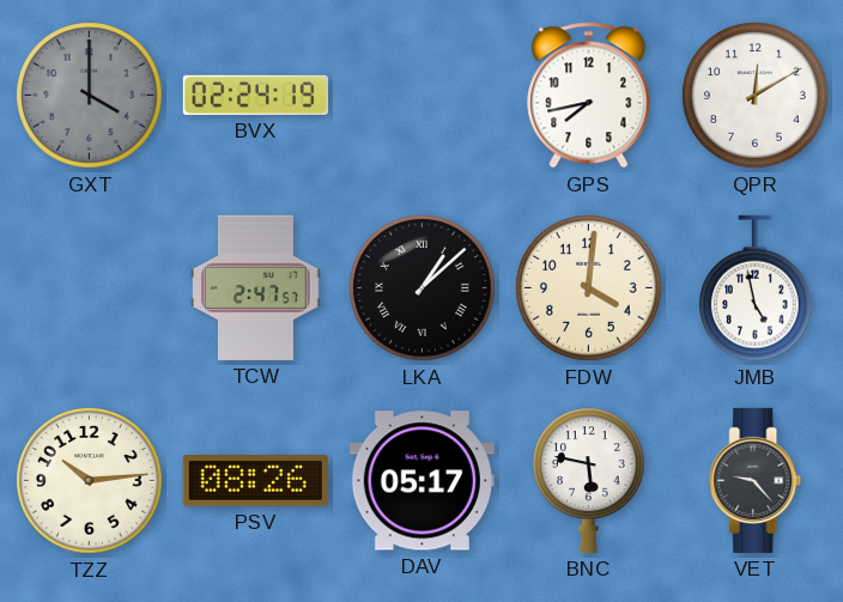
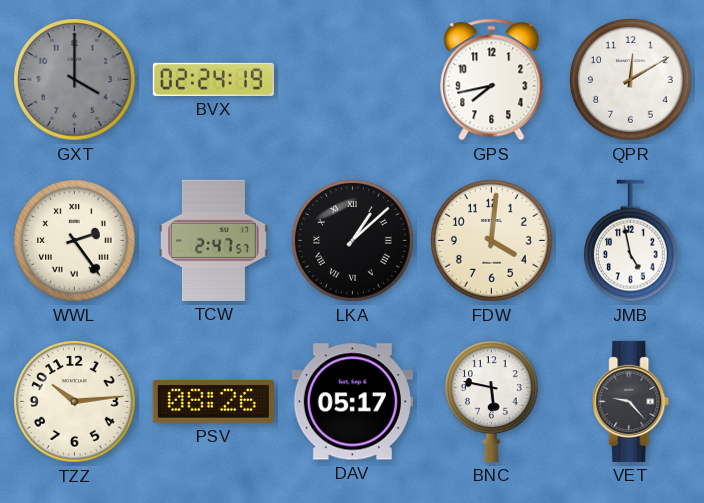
WWL: none -> 2:24 (75, 241)
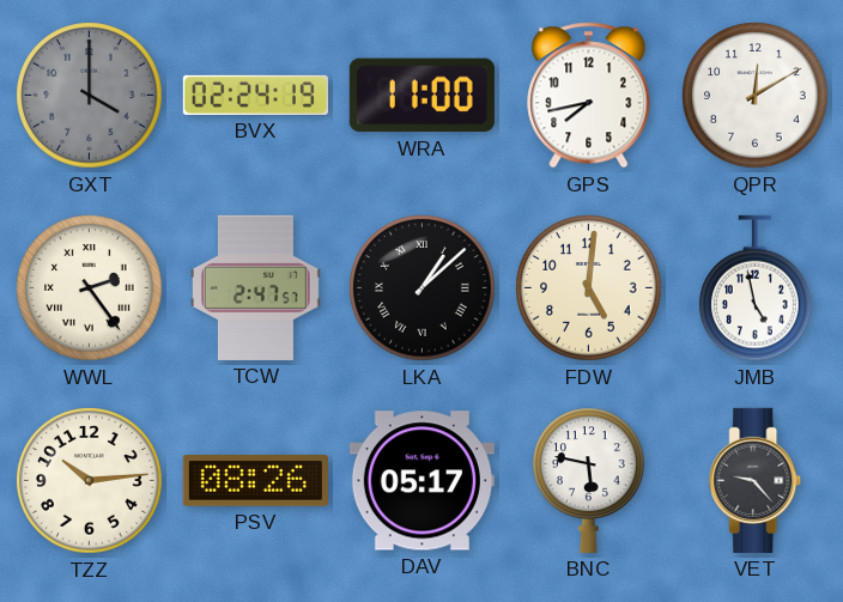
WRA: none -> 11:00 (421, 96)
FDW: 4:01 -> 5:01 (589, 288)
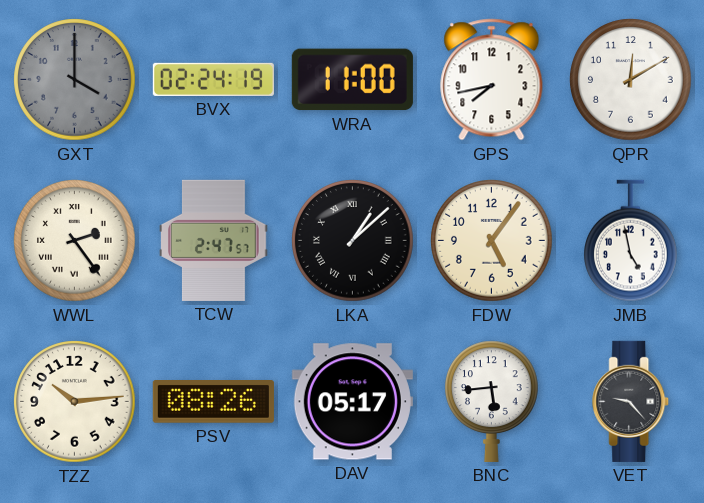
FDW: 5:01 -> 5:06 (492, 241)
BNC: 5:47 -> 5:44 (492, 401)
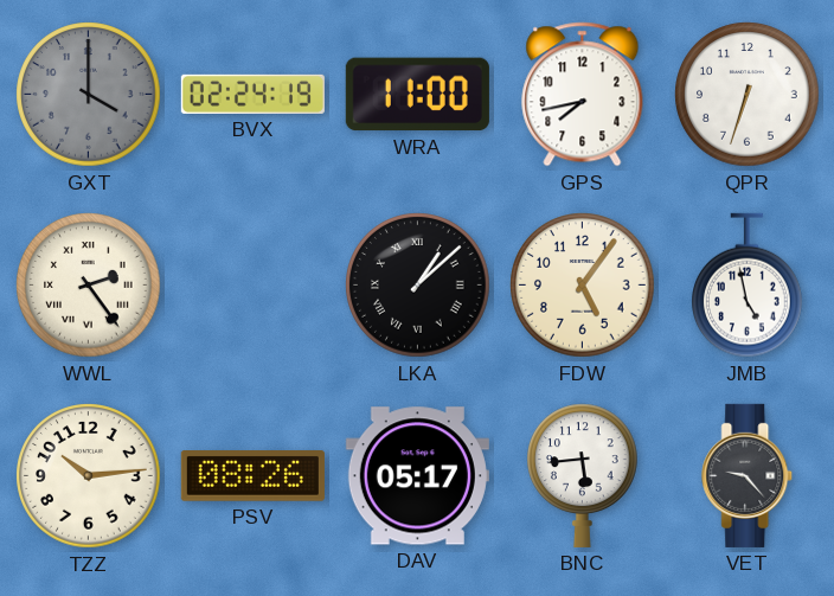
QPR: 12:10 -> 6:33 (748, 95)
TCW: 2:47 -> none (214, 240)
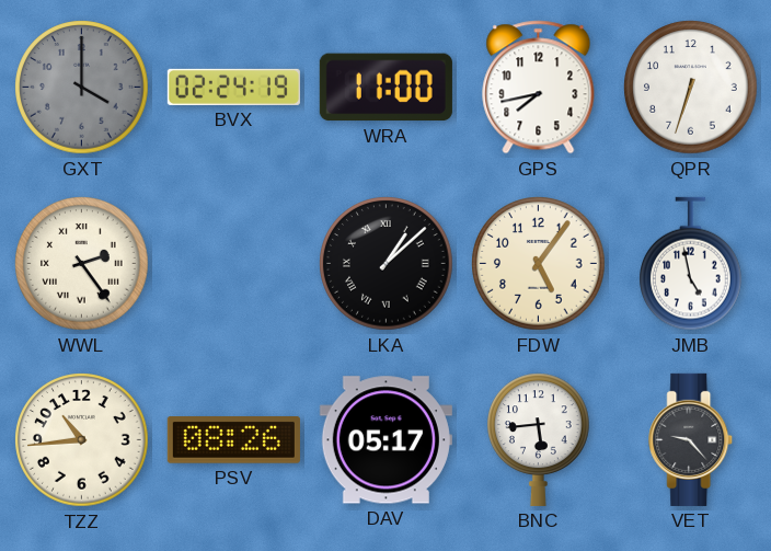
TZZ: 10:14 -> 10:44 (82, 440)
